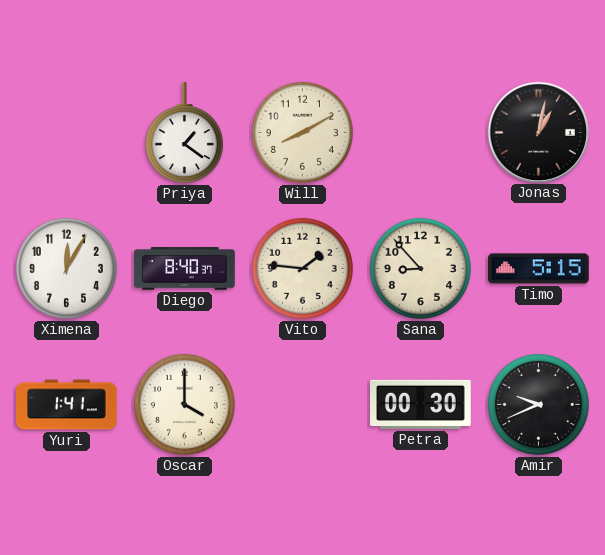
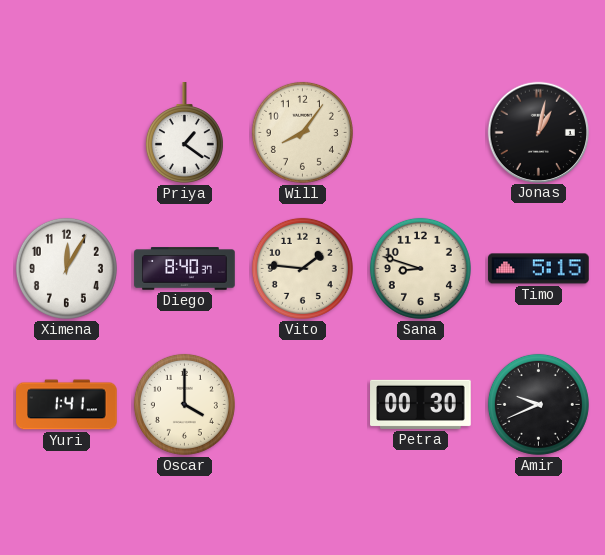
Will: 8:10 -> 8:06 (302, 132)
Sana: 8:53 -> 8:48 (420, 268)
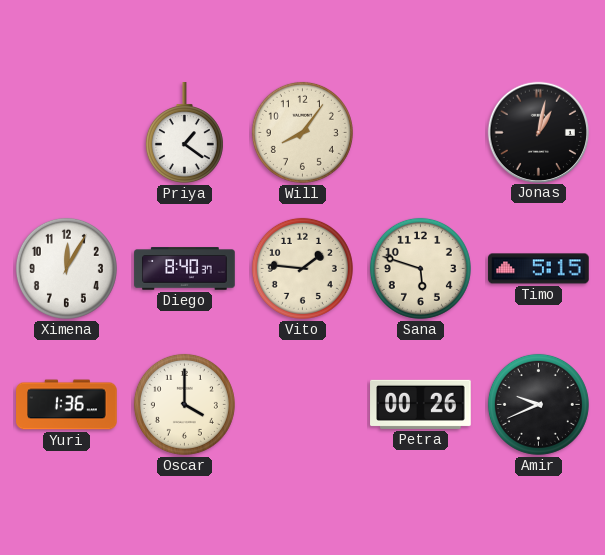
Sana: 8:48 -> 5:48 (420, 268)
Yuri: 1:41 -> 1:36 (67, 405)
Petra: 00:30 -> 00:26 (421, 404)
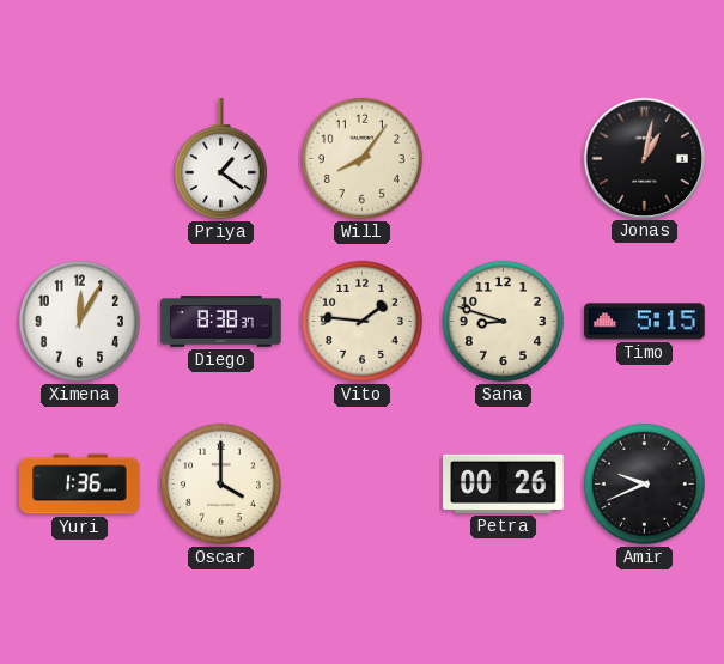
Diego: 8:40 -> 8:38 (221, 322)
Sana: 5:48 -> 8:48 (503, 321)
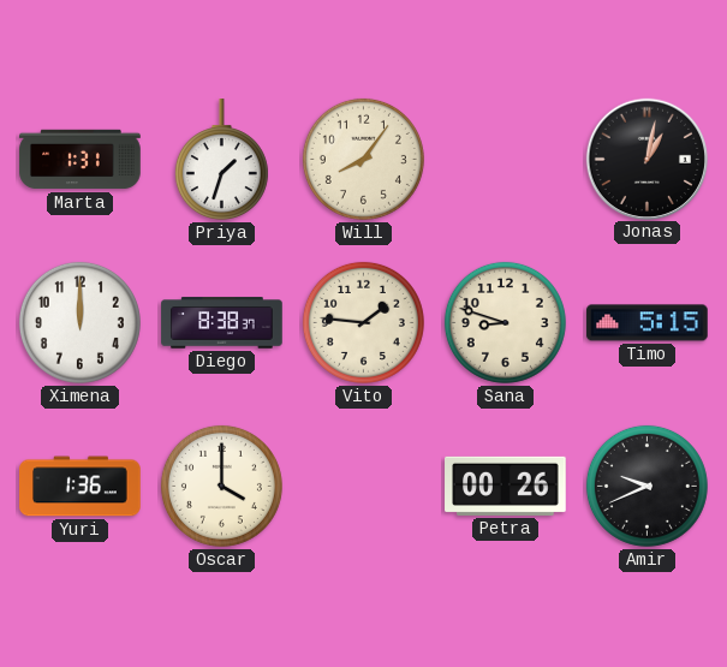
Marta: none -> 1:31 (81, 160)
Priya: 1:21 -> 1:33 (221, 160)
Ximena: 12:05 -> 12:00 (79, 322)
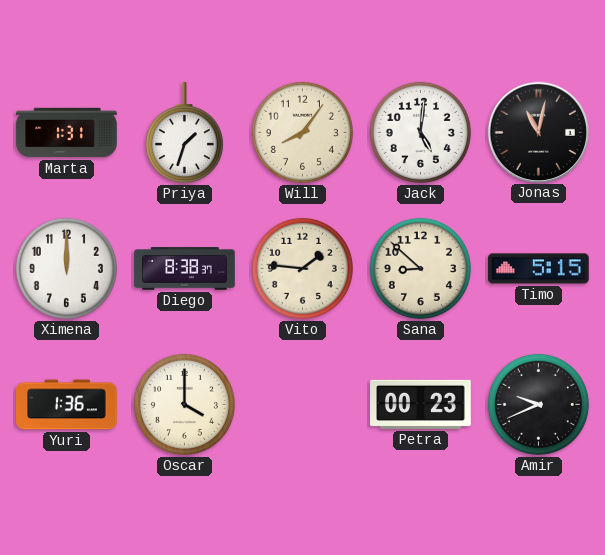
Jack: none -> 5:01 (420, 132)
Jonas: 1:02 -> 11:02 (538, 132)
Sana: 8:48 -> 8:52 (420, 268)
Petra: 00:26 -> 00:23 (421, 404)
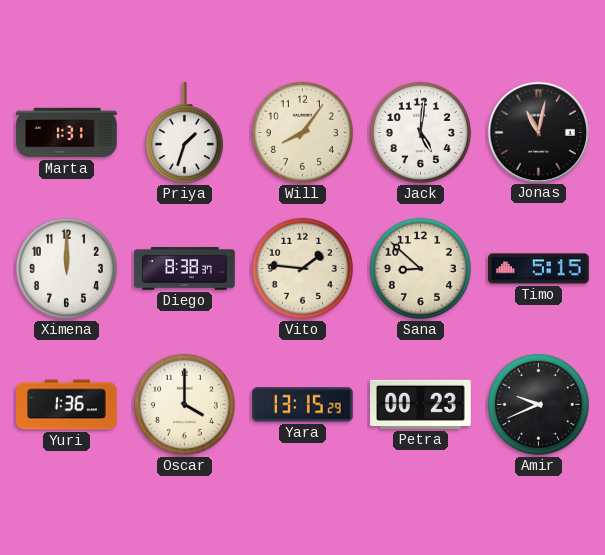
Yara: none -> 13:15 (303, 405)
